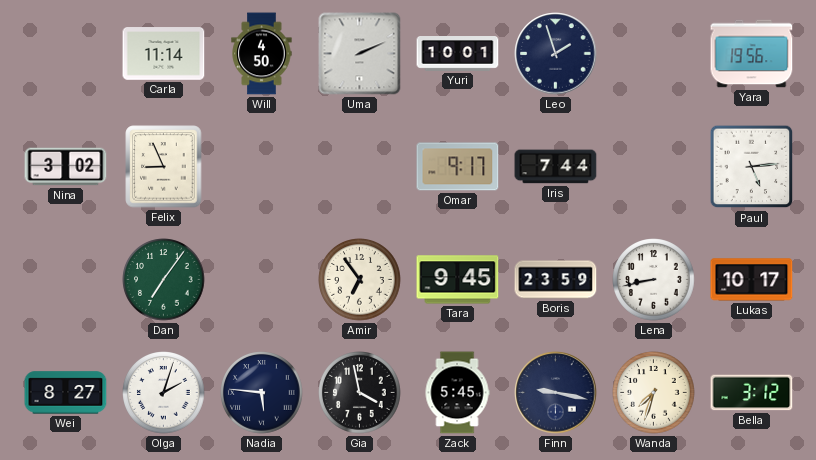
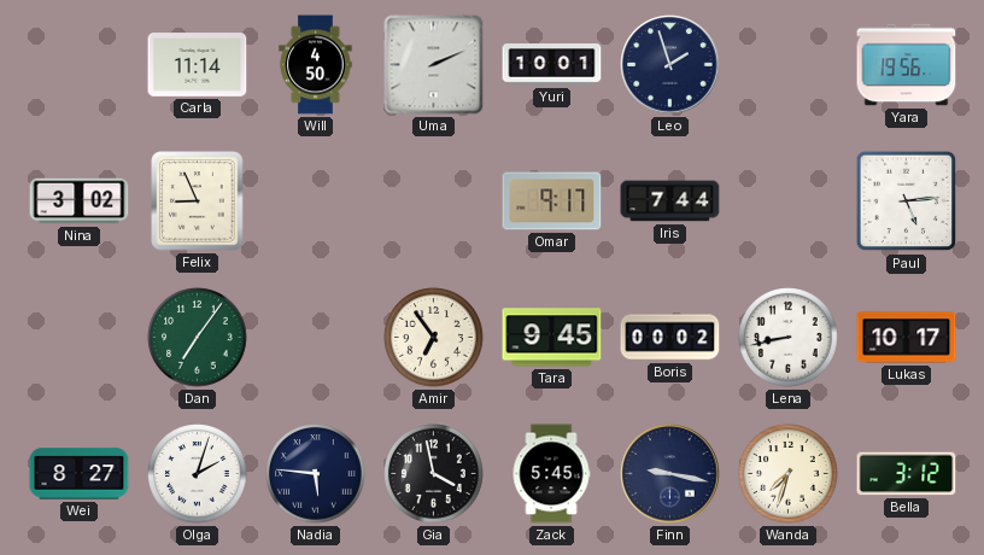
Boris: 23:59 -> 00:02 (670, 338)
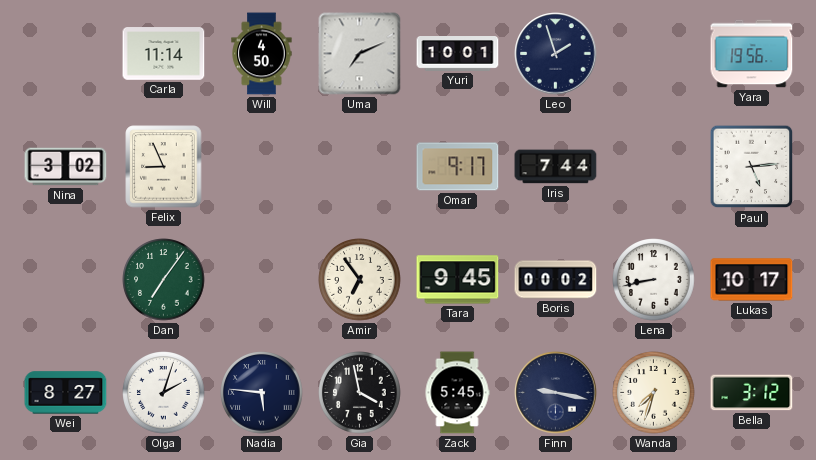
Uma: 2:11 -> 7:11 (360, 54)
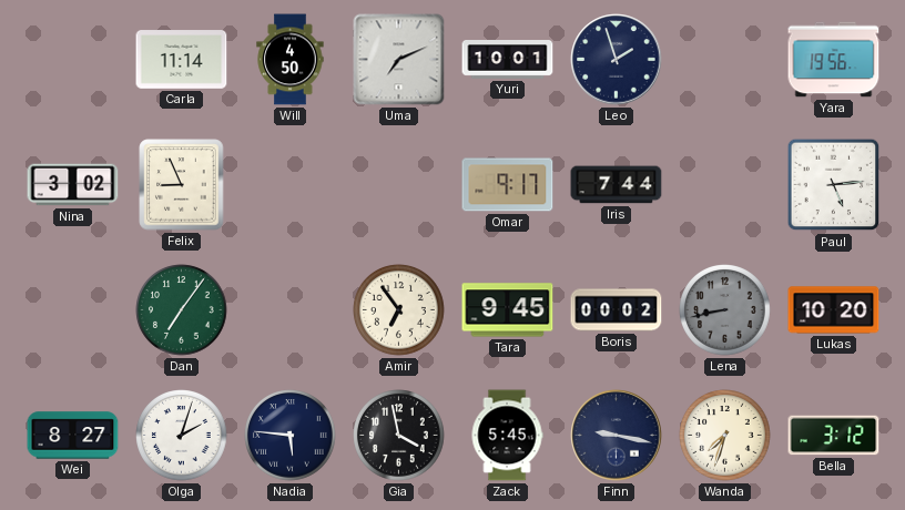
Lena dial: white -> grey (725, 310)
Lukas: 10:17 -> 10:20 (834, 310)
